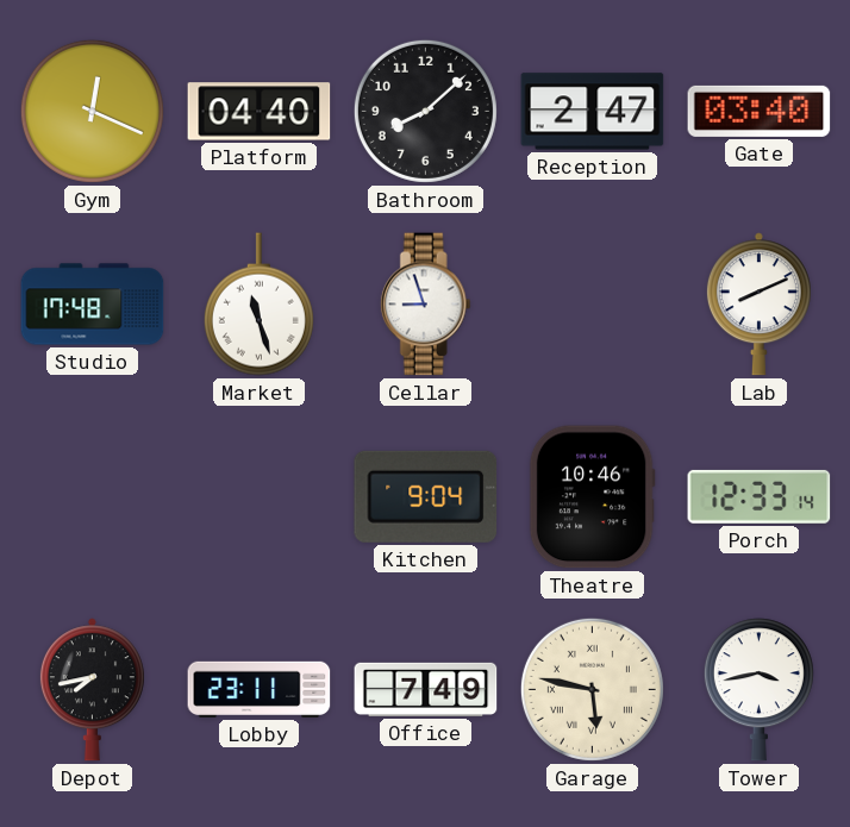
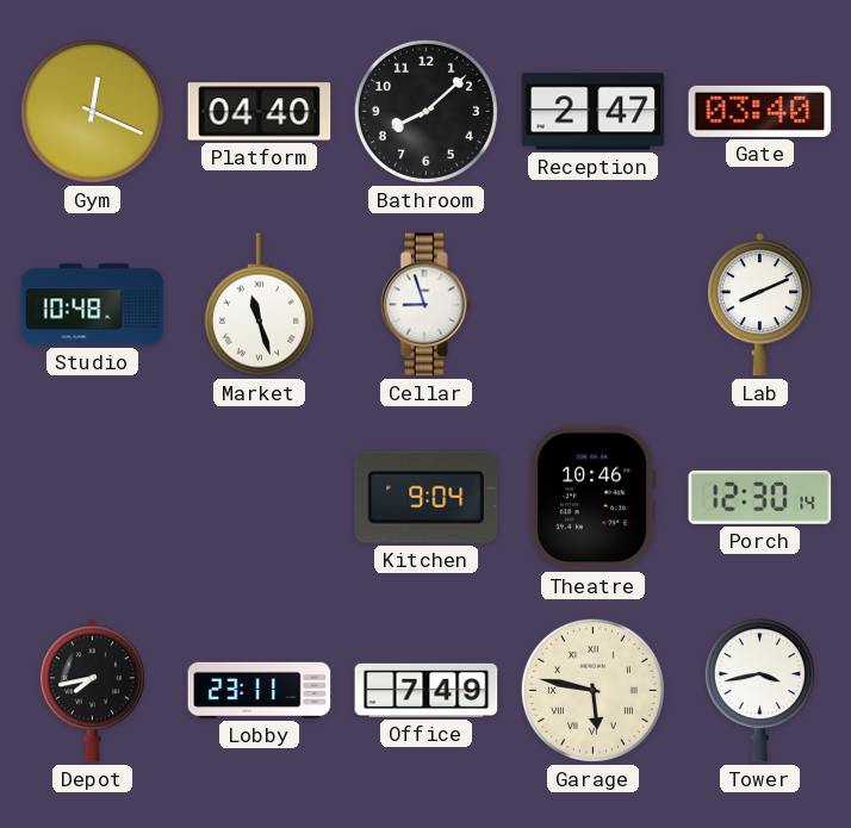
Studio: 17:48 -> 10:48 (93, 305)
Porch: 12:33 -> 12:30 (760, 497)
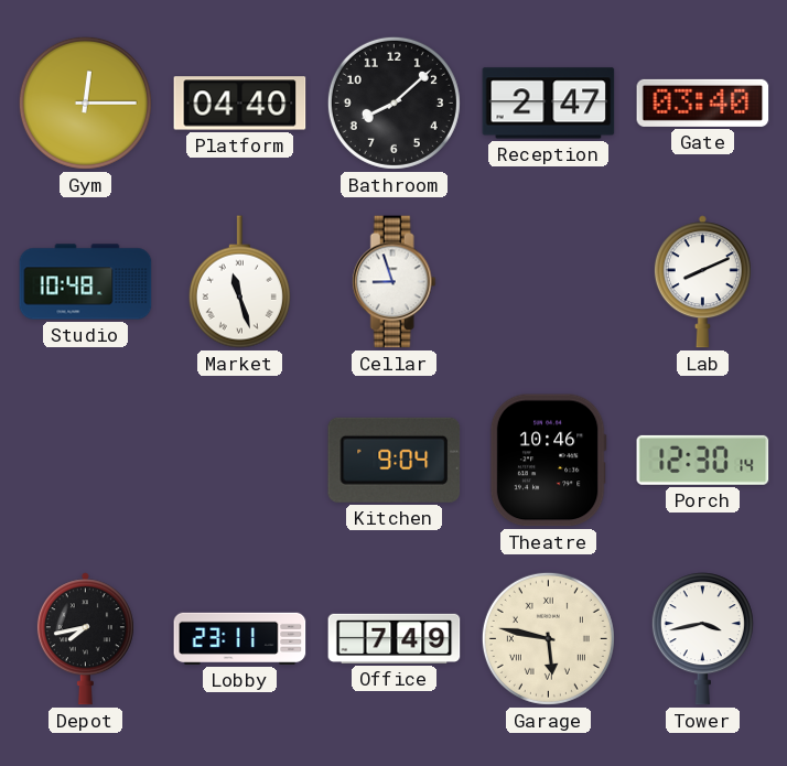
Gym: 12:19 -> 12:15 (85, 103)
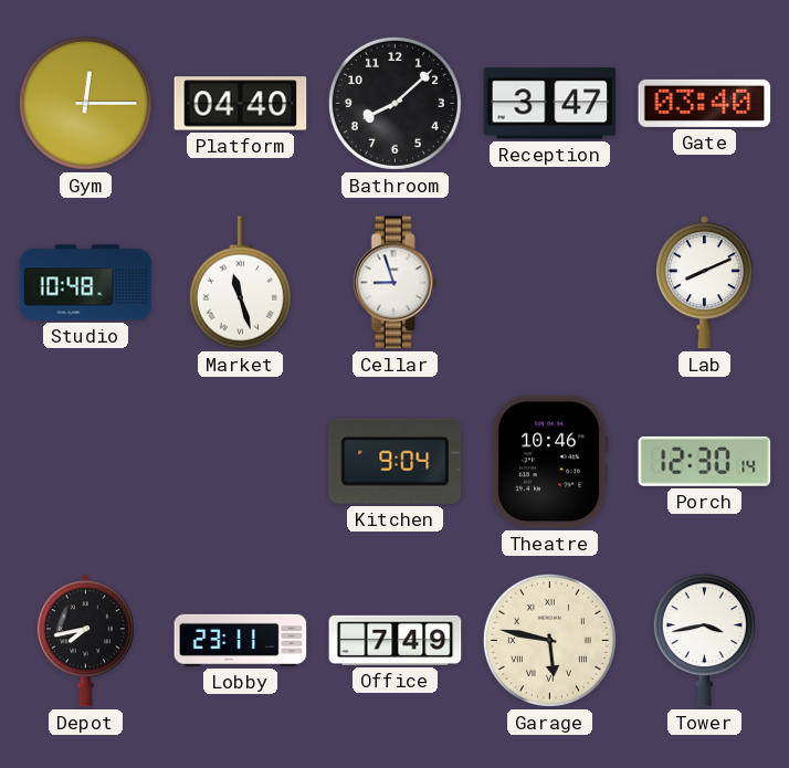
Reception: 2:47 -> 3:47 (550, 104)
